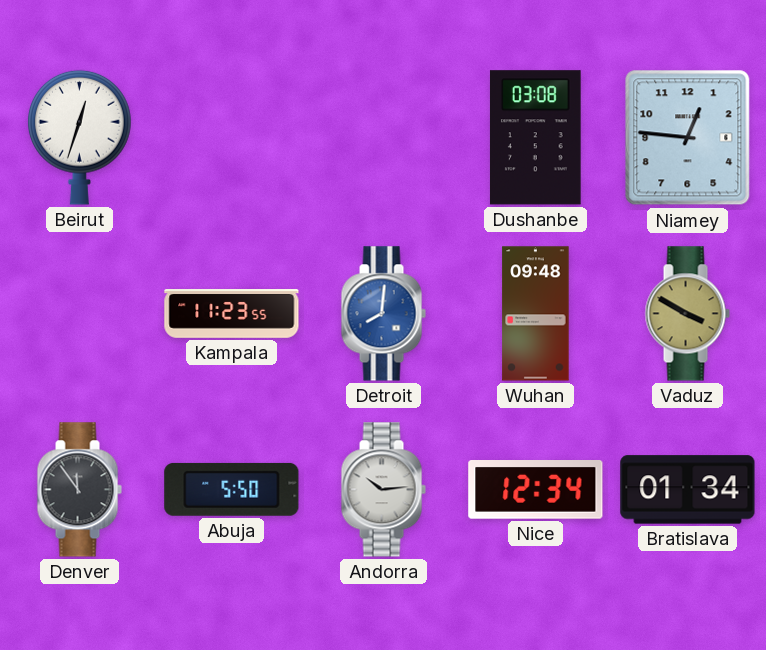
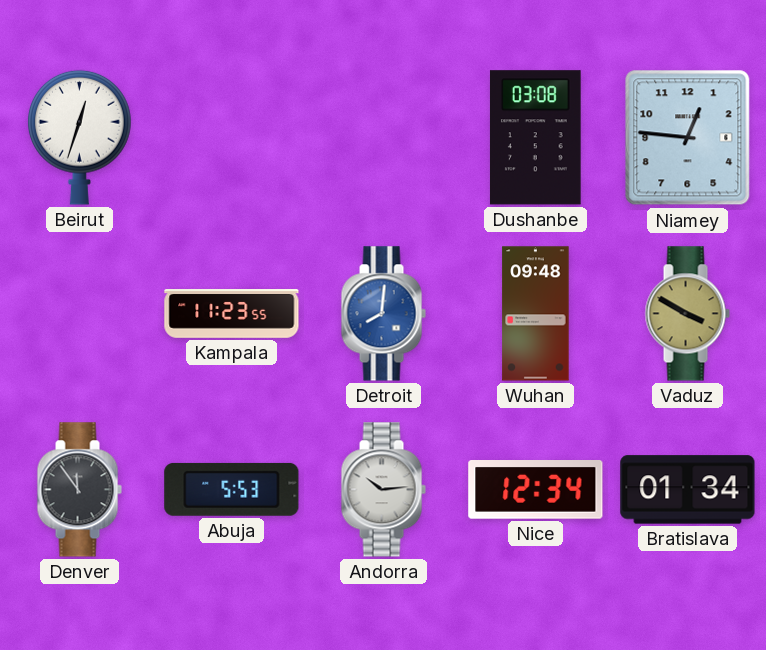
Abuja: 5:50 -> 5:53 (232, 489)
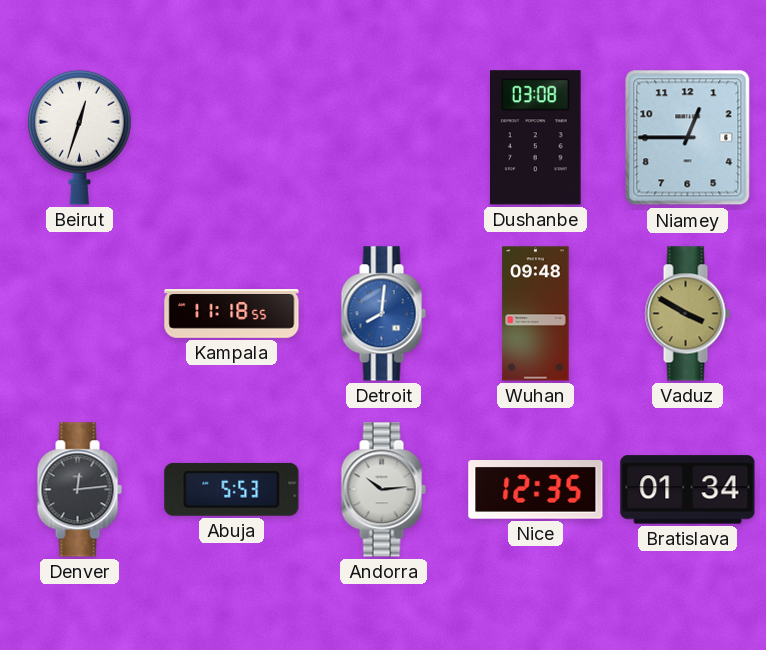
Niamey: 12:46 -> 12:45 (688, 138)
Kampala: 11:23 -> 11:18 (232, 314)
Denver: 11:54 -> 12:14 (79, 490)
Nice: 12:34 -> 12:35 (536, 490)
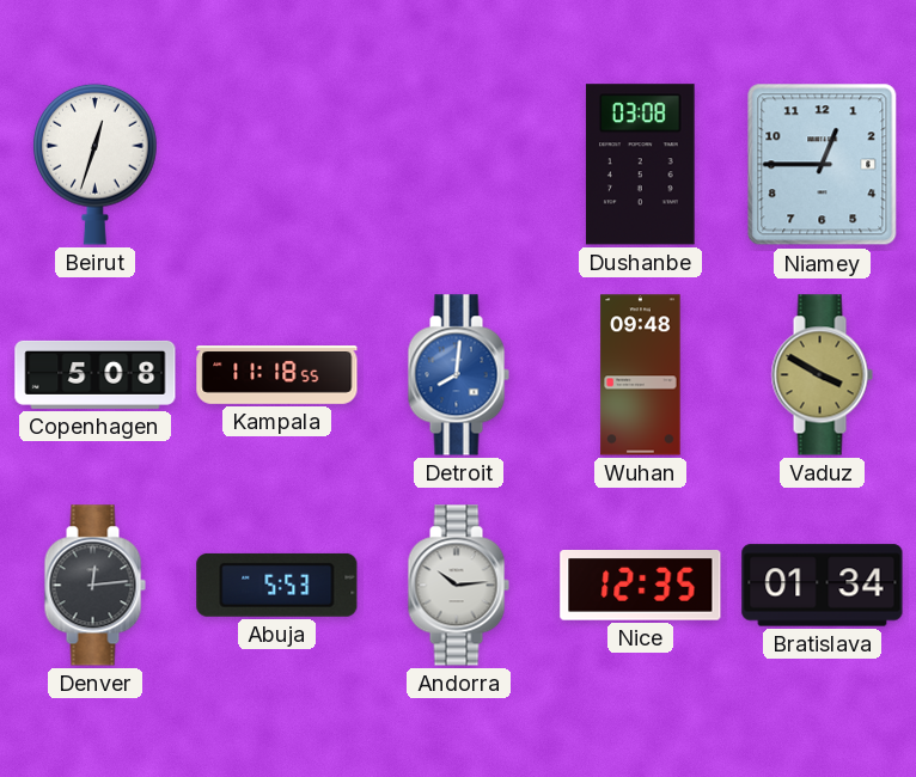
Copenhagen: none -> 5:08 (96, 374)
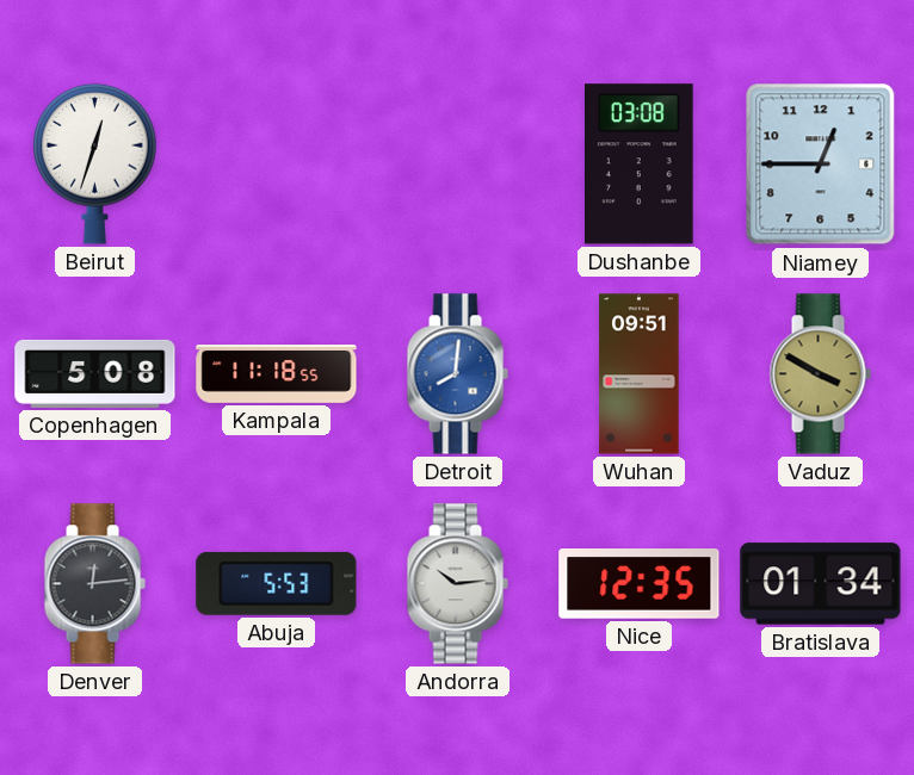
Wuhan: 09:48 -> 09:51 (640, 374)
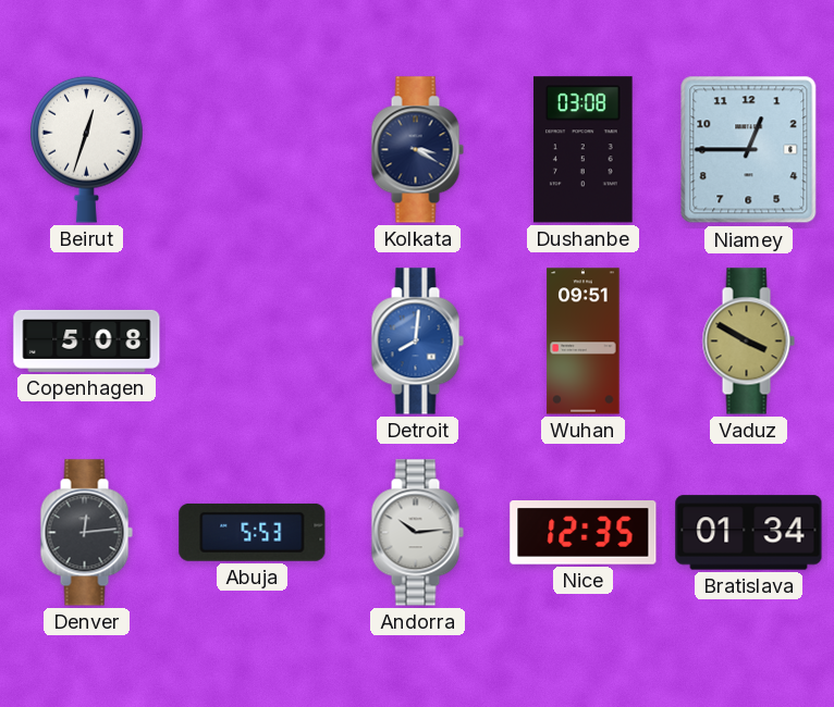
Kolkata: none -> 3:20 (417, 150)
Kampala: 11:18 -> none (277, 374)
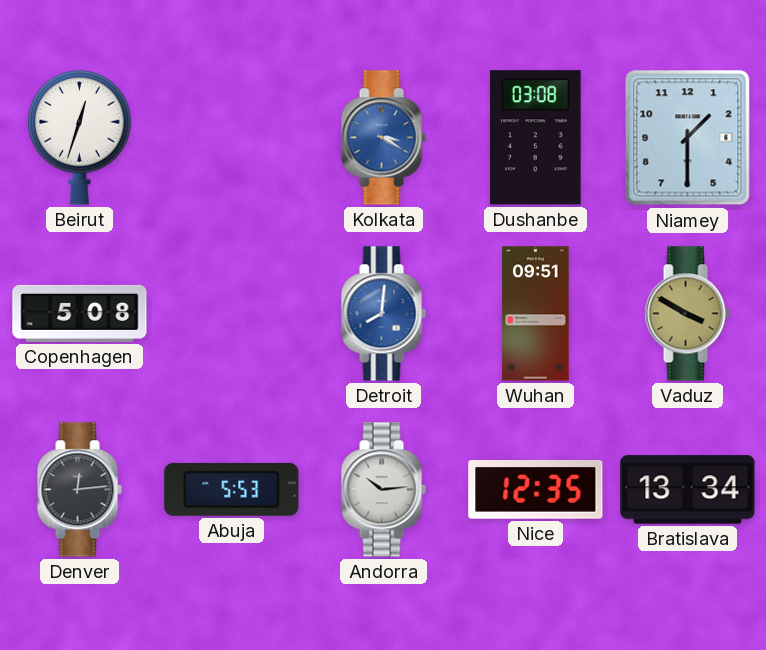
Kolkata dial: navy -> blue (383, 138)
Niamey: 12:45 -> 1:30 (688, 138)
Bratislava: 01:34 -> 13:34 (688, 490)
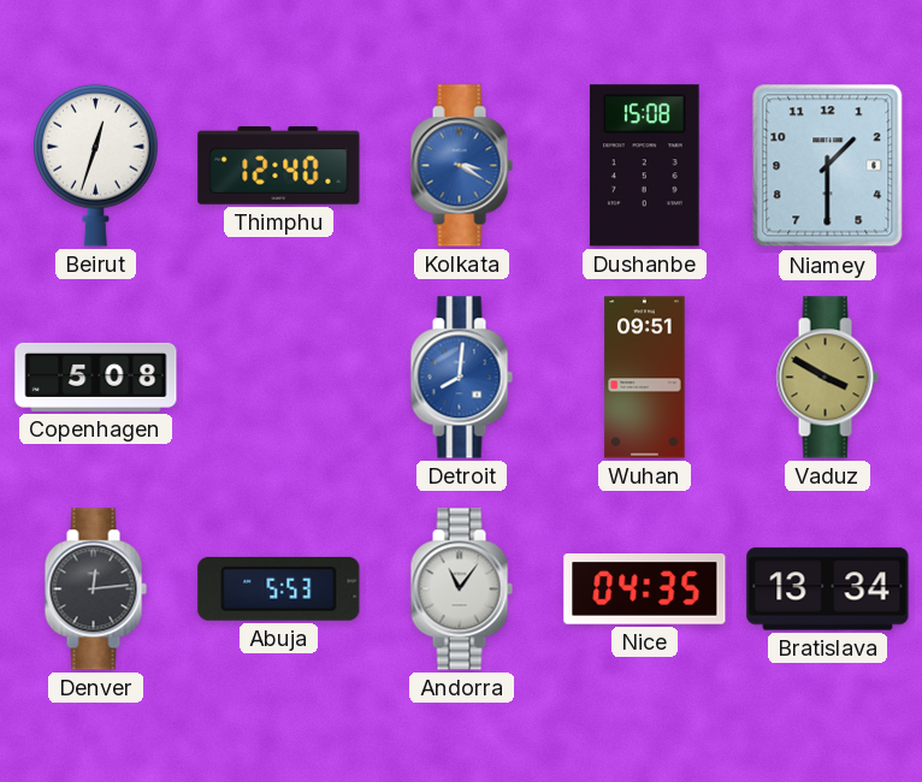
Thimphu: none -> 12:40 (279, 166)
Dushanbe: 03:08 -> 15:08 (644, 166)
Andorra: 10:14 -> 11:06 (461, 590)
Nice: 12:35 -> 04:35 (645, 590)
